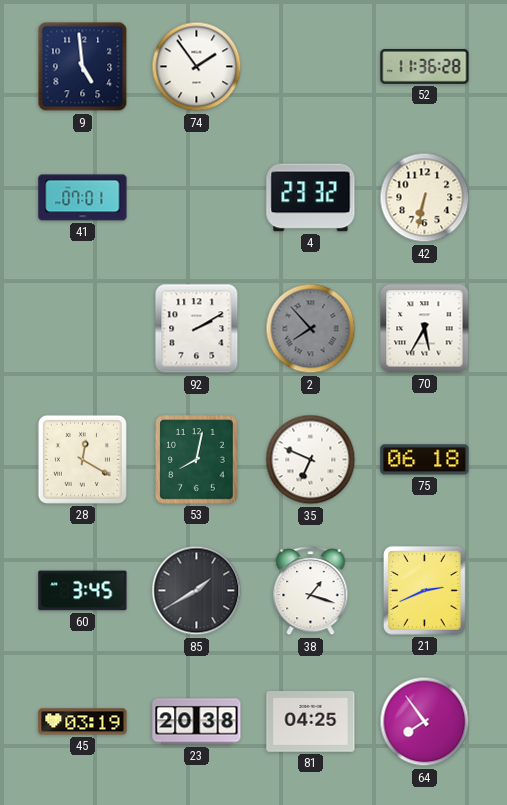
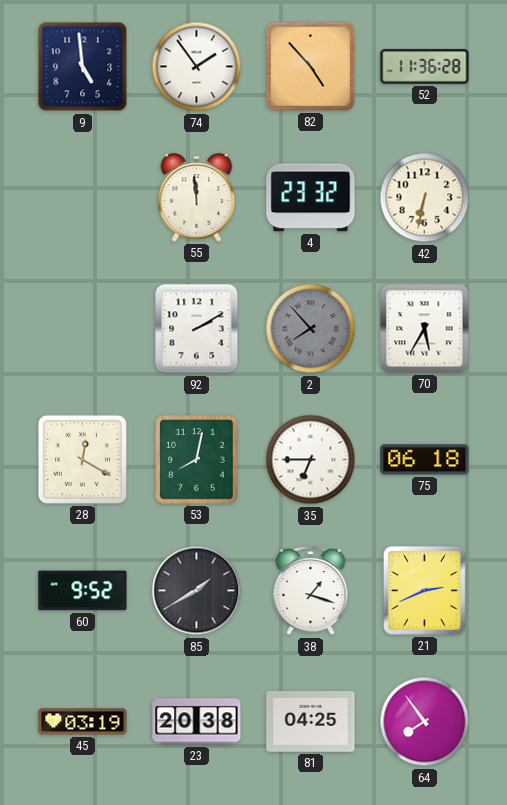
82: none -> 4:53 (310, 66)
41: 07:01 -> none (83, 198)
55: none -> 11:59 (197, 198)
35: 6:49 -> 6:45 (311, 460)
60: 3:45 -> 9:52 (83, 591)
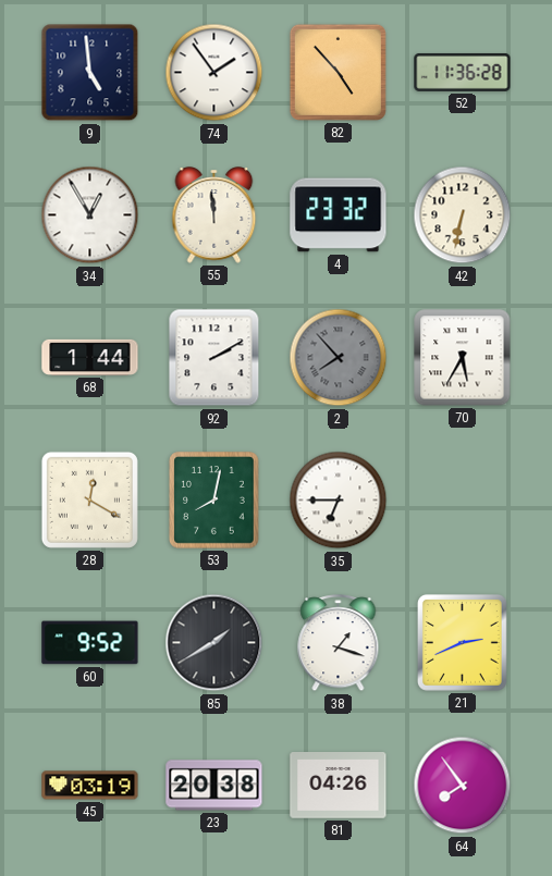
34: none -> 12:55 (90, 215)
68: none -> 1:44 (90, 357)
75: 06:18 -> none (425, 460)
81: 04:25 -> 04:26 (339, 786)
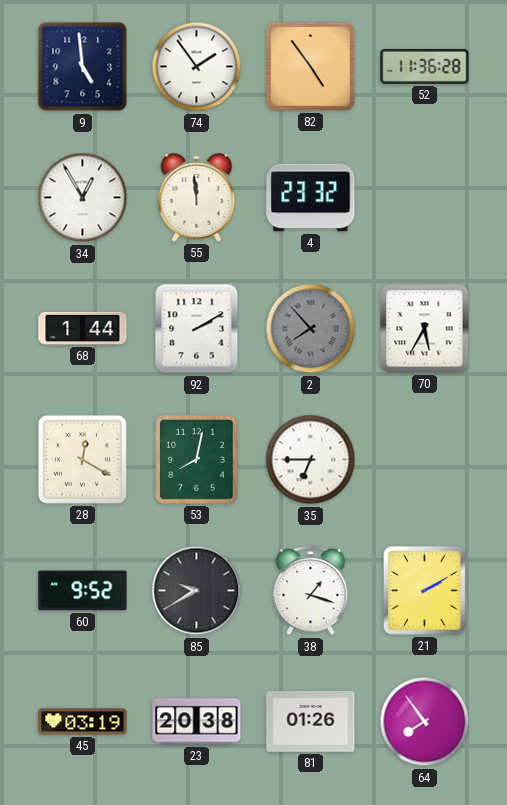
82: 4:53 -> 4:54 (310, 66)
42: 6:32 -> none (463, 215)
85: 1:40 -> 9:40 (197, 591)
21: 2:41 -> 2:10 (424, 590)
81: 04:26 -> 01:26 (311, 722)
